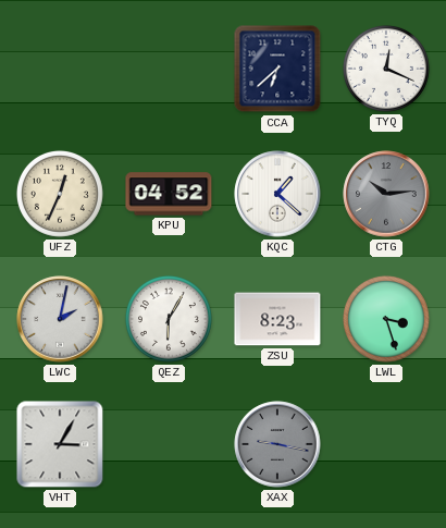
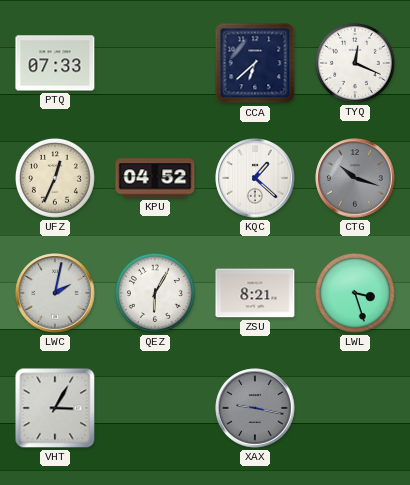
PTQ: none -> 07:33 (55, 63)
CTG: 10:14 -> 10:18 (355, 178)
ZSU: 8:23 -> 8:21 (255, 293)
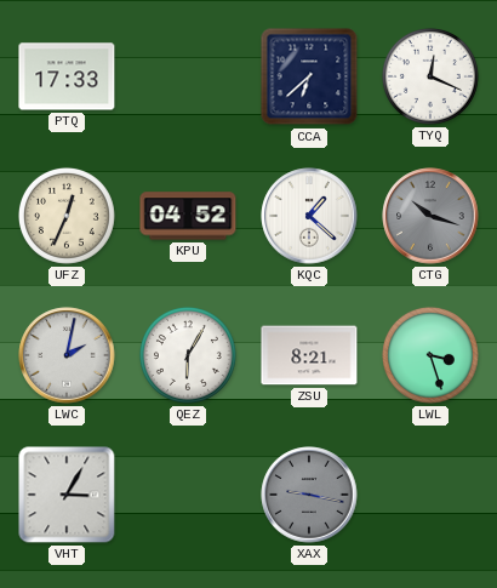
PTQ: 07:33 -> 17:33 (67, 76)
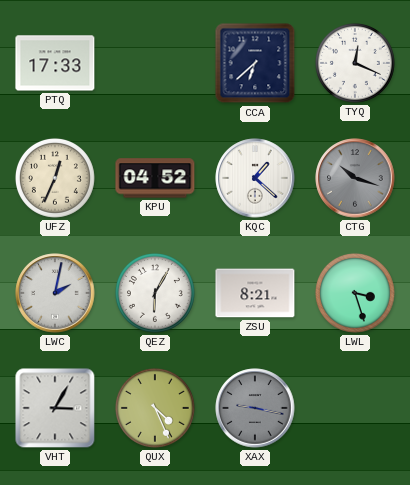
QUX: none -> 4:26 (155, 408)
